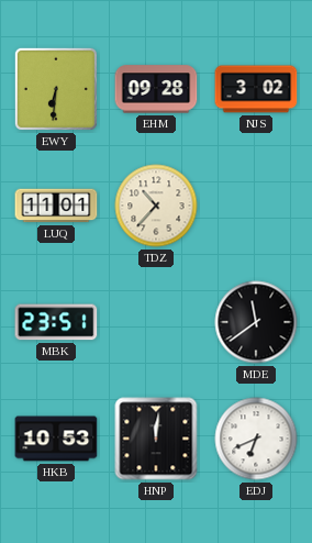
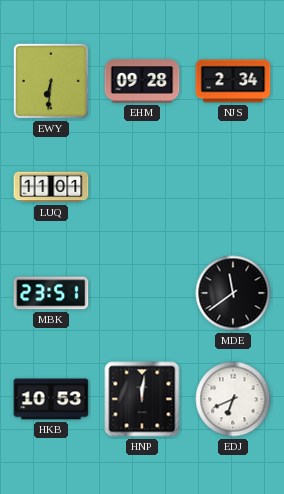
NJS: 3:02 -> 2:34 (233, 81)
TDZ: 10:37 -> none (156, 206)
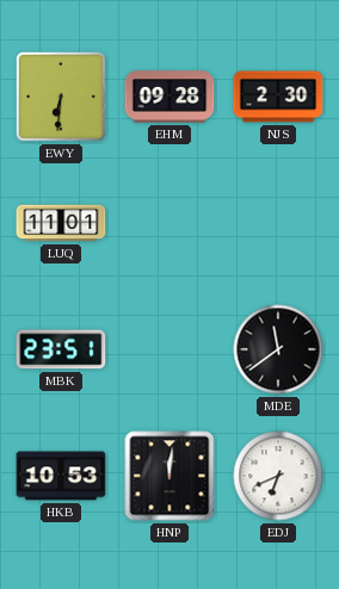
NJS: 2:34 -> 2:30 (278, 97)
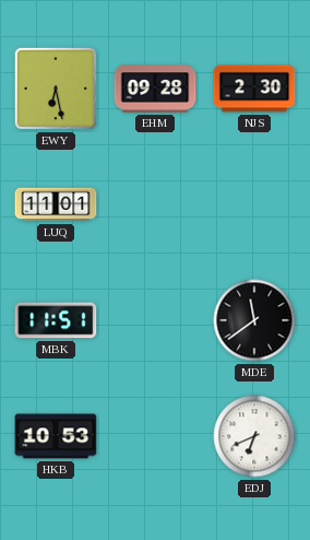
EWY: 6:31 -> 6:28 (56, 89)
MBK: 23:51 -> 11:51 (56, 320)
HNP: 12:01 -> none (169, 476)
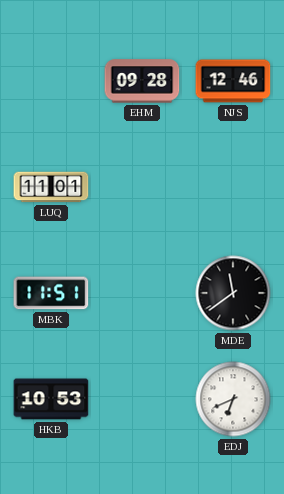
EWY: 6:28 -> none (56, 89)
NJS: 2:30 -> 12:46 (233, 81)
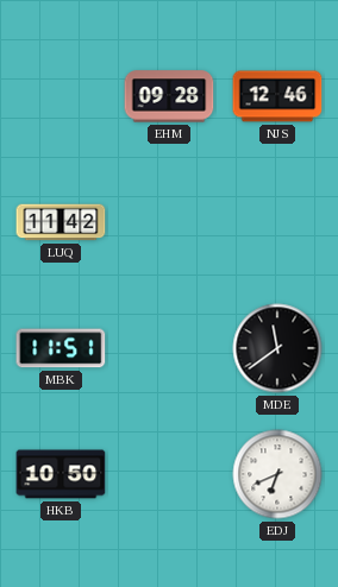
LUQ: 11:01 -> 11:42 (61, 222)
HKB: 10:53 -> 10:50 (61, 474)
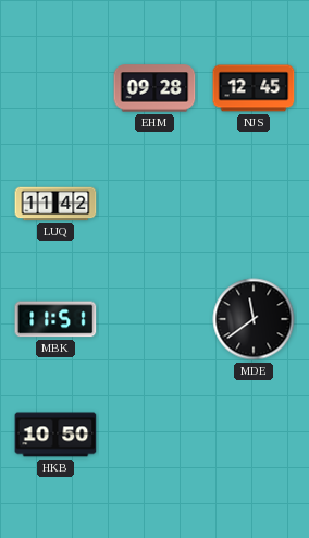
NJS: 12:46 -> 12:45 (254, 88)
EDJ: 6:41 -> none (277, 474)
